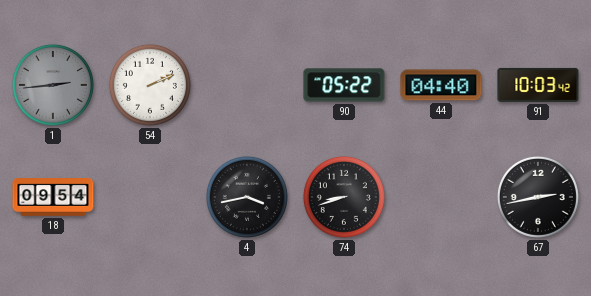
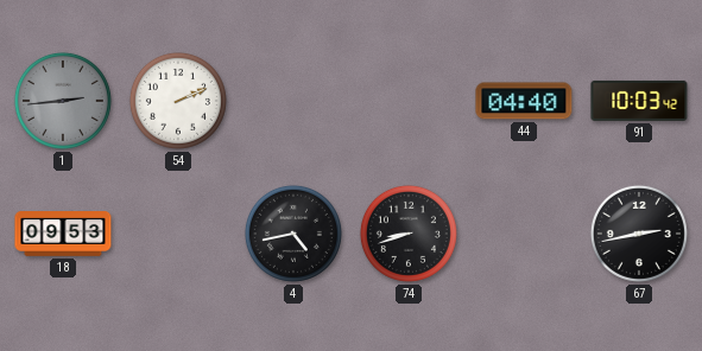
90: 05:22 -> none (344, 85)
18: 09:54 -> 09:53 (63, 235)
4: 3:43 -> 4:43 (293, 234)
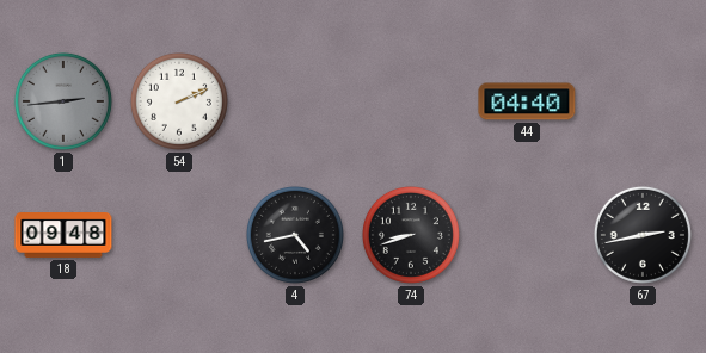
91: 10:03 -> none (639, 101)
18: 09:53 -> 09:48 (63, 236)
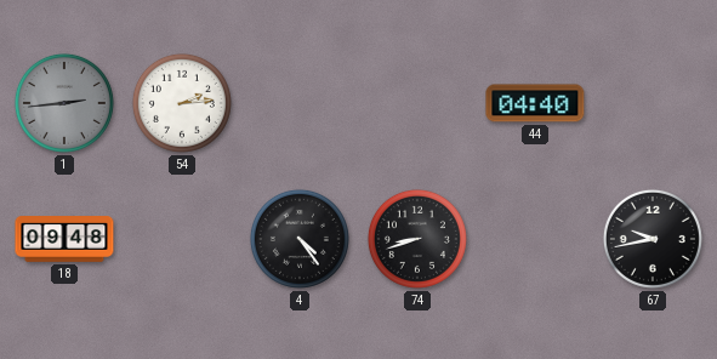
54: 2:11 -> 2:14 (182, 103)
4: 4:43 -> 4:24 (300, 239)
67: 2:43 -> 9:43 (653, 239)
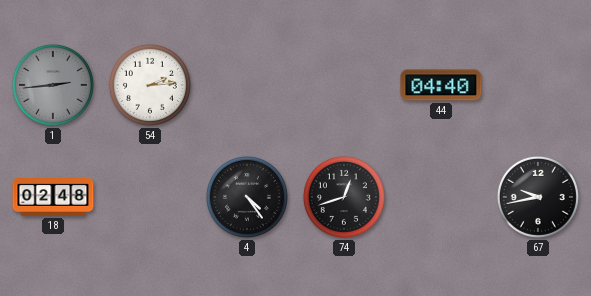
18: 09:48 -> 02:48 (53, 198)
74: 8:42 -> 12:42 (344, 197)
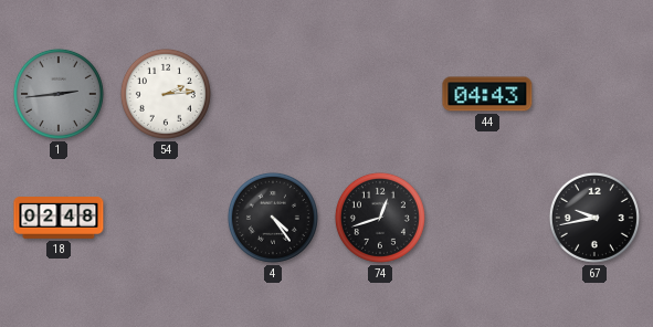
44: 04:40 -> 04:43 (487, 94)
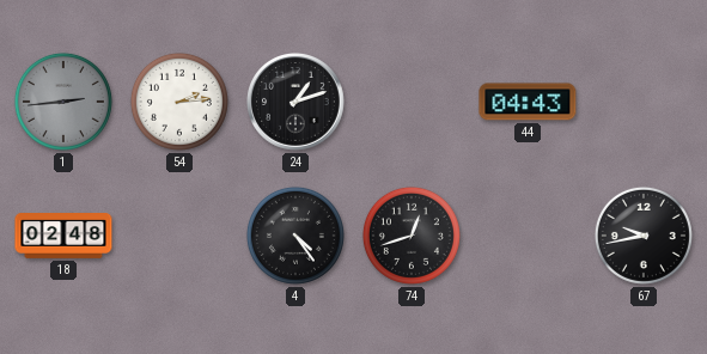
24: none -> 1:12 (297, 103)
